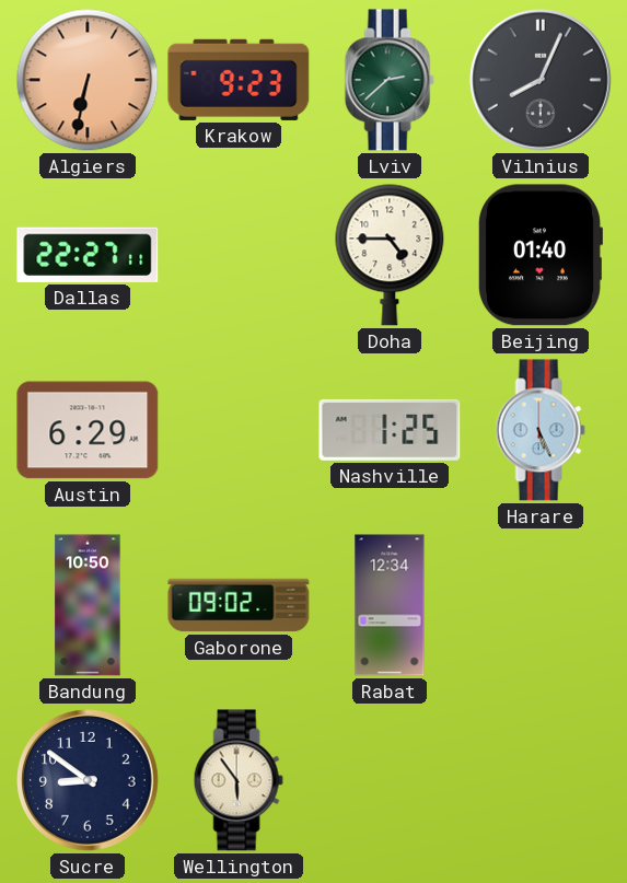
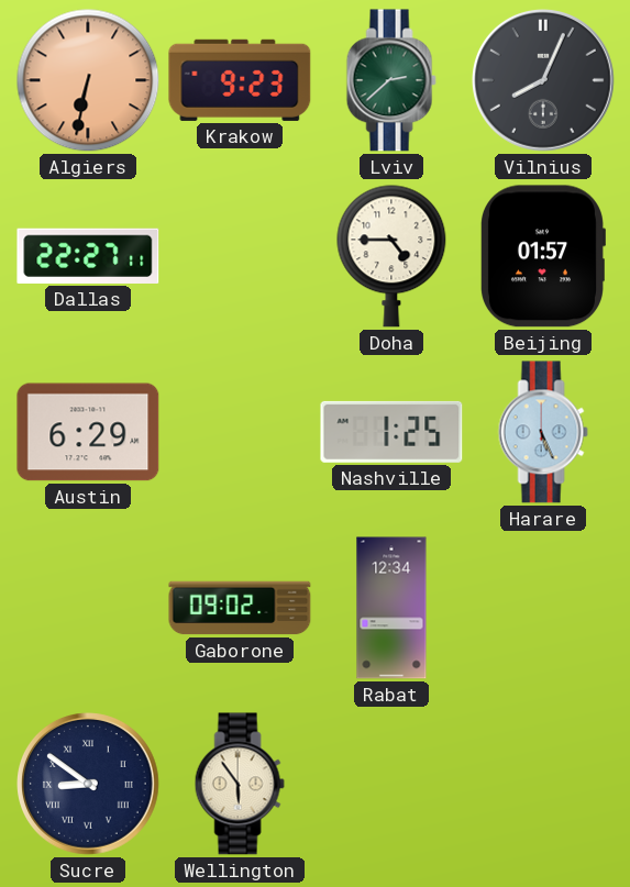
Beijing: 01:40 -> 01:57 (542, 256)
Bandung: 10:50 -> none (88, 605)
Sucre numerals: Arabic -> Roman (89, 785)
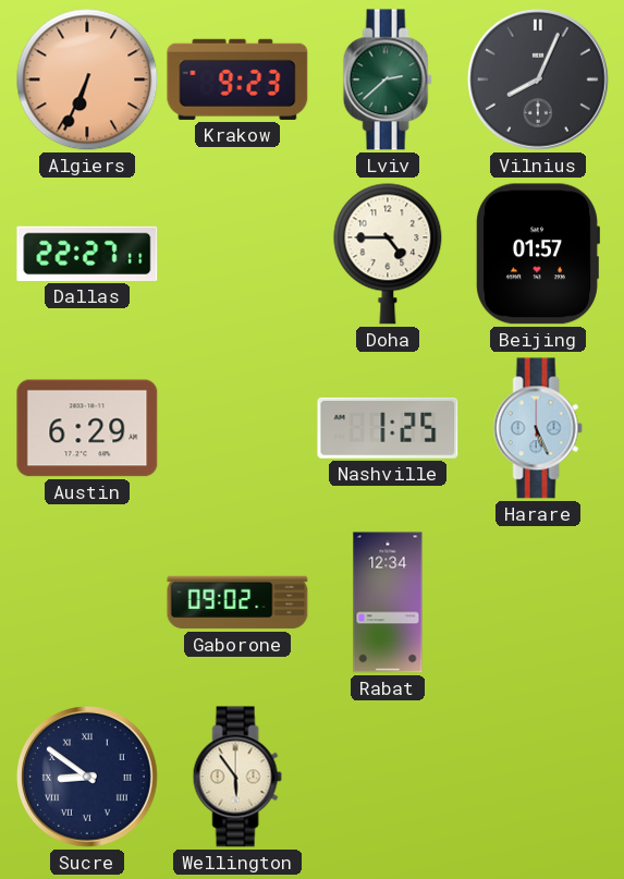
Algiers: 6:32 -> 6:34 (87, 80)
